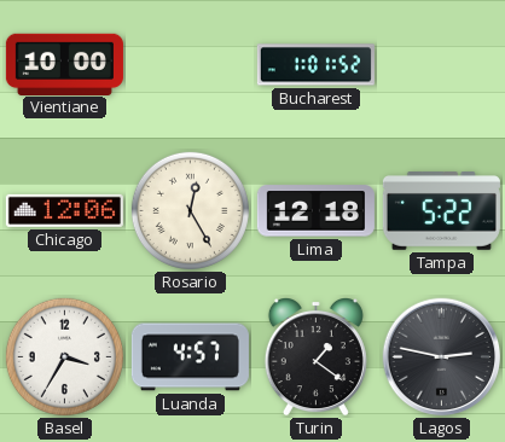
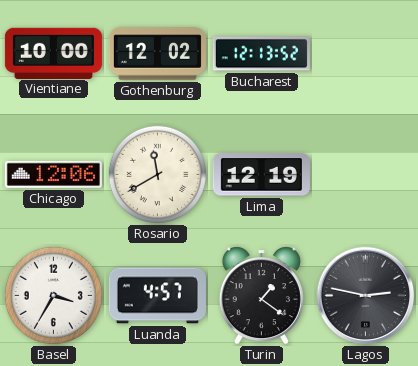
Gothenburg: none -> 12:02 (157, 54)
Bucharest: 1:01 -> 12:13 (261, 54)
Rosario: 12:25 -> 11:40 (157, 174)
Lima: 12:18 -> 12:19 (261, 175)
Tampa: 5:22 -> none (441, 211)
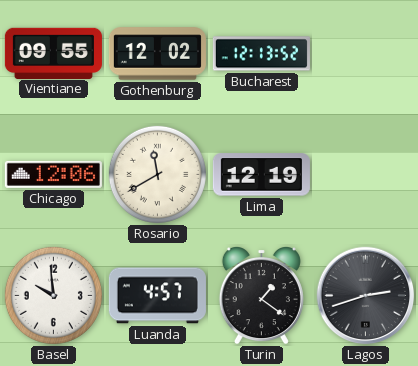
Vientiane: 10:00 -> 09:55 (53, 53)
Basel: 3:35 -> 9:59 (53, 295)
Lagos: 2:47 -> 2:42 (366, 296)
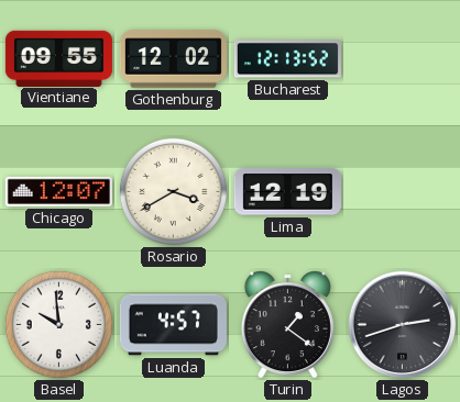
Chicago: 12:06 -> 12:07 (58, 191)
Rosario: 11:40 -> 3:40 (173, 191)
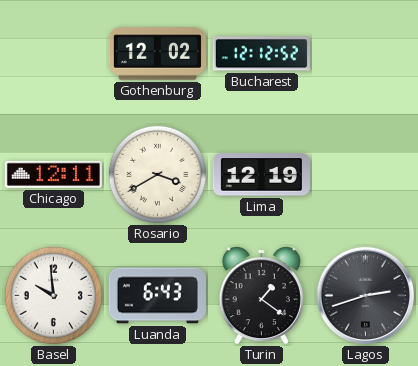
Vientiane: 09:55 -> none (58, 58)
Bucharest: 12:13 -> 12:12 (261, 54)
Chicago: 12:07 -> 12:11 (53, 174)
Luanda: 4:57 -> 6:43 (157, 296)
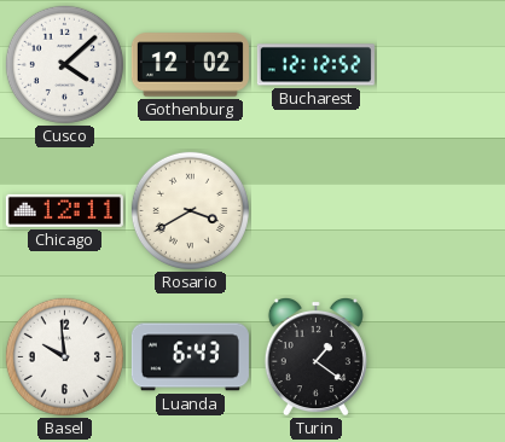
Cusco: none -> 4:08 (64, 64)
Lima: 12:19 -> none (261, 175)
Lagos: 2:42 -> none (366, 296)
